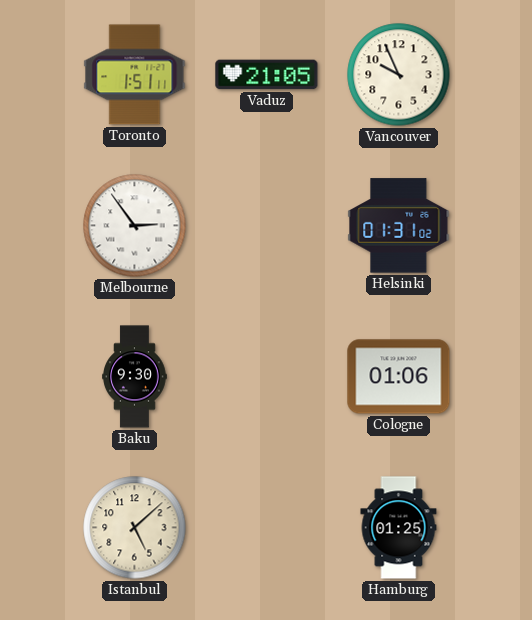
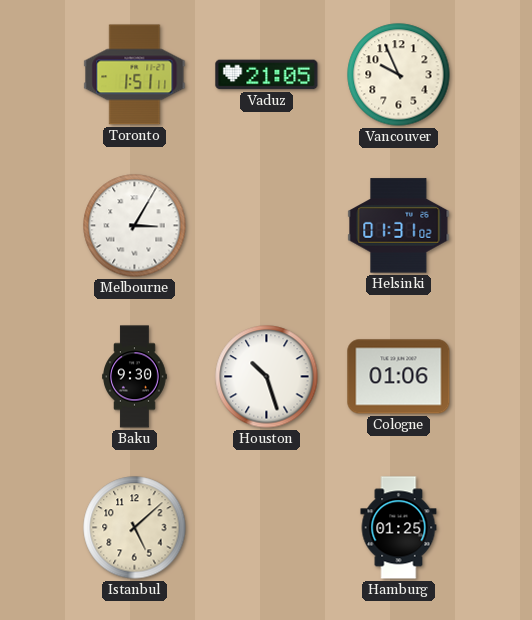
Melbourne: 2:54 -> 3:05 (135, 226)
Houston: none -> 10:27 (267, 377)
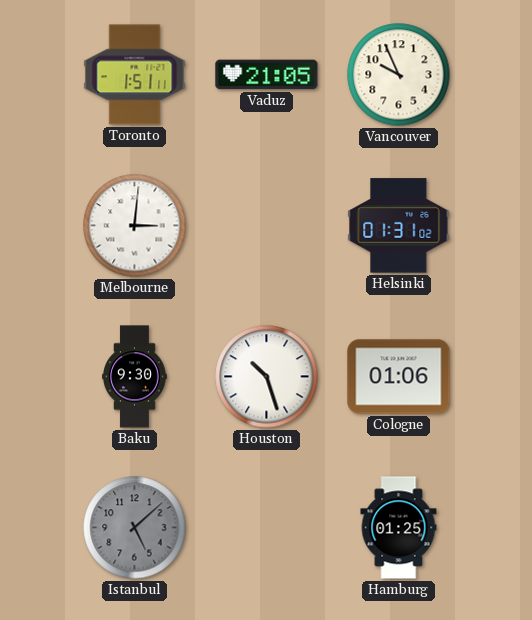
Melbourne: 3:05 -> 3:01 (135, 226)
Istanbul dial: cream -> grey (135, 528)
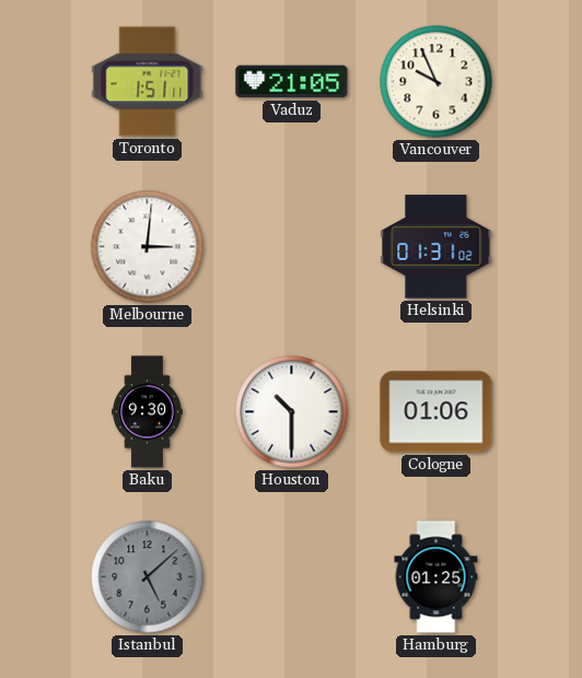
Houston: 10:27 -> 10:30 (292, 412)
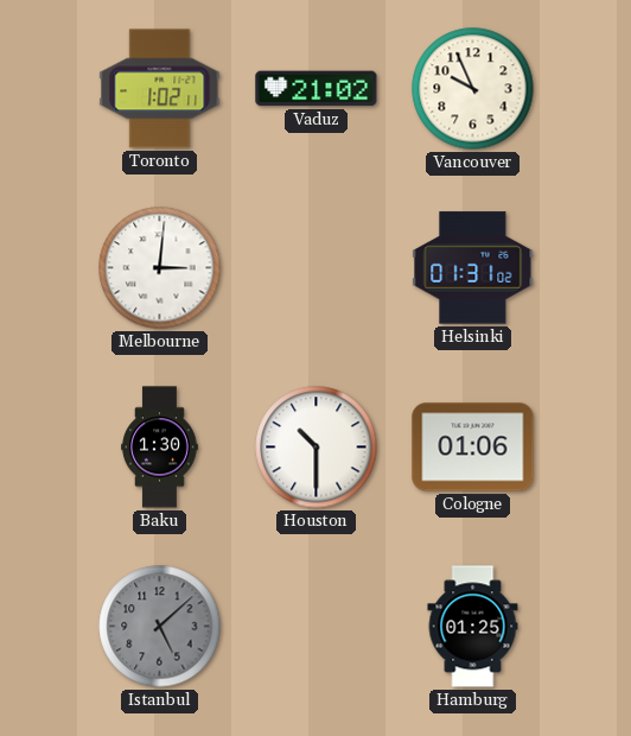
Toronto: 1:51 -> 1:02 (160, 89)
Vaduz: 21:05 -> 21:02 (317, 89)
Baku: 9:30 -> 1:30 (160, 448)
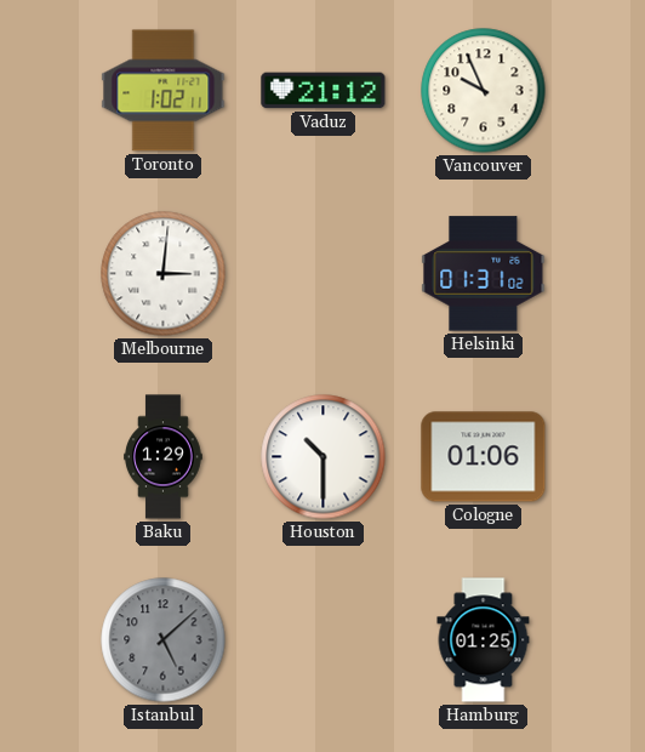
Vaduz: 21:02 -> 21:12 (324, 91)
Baku: 1:30 -> 1:29 (164, 457)
